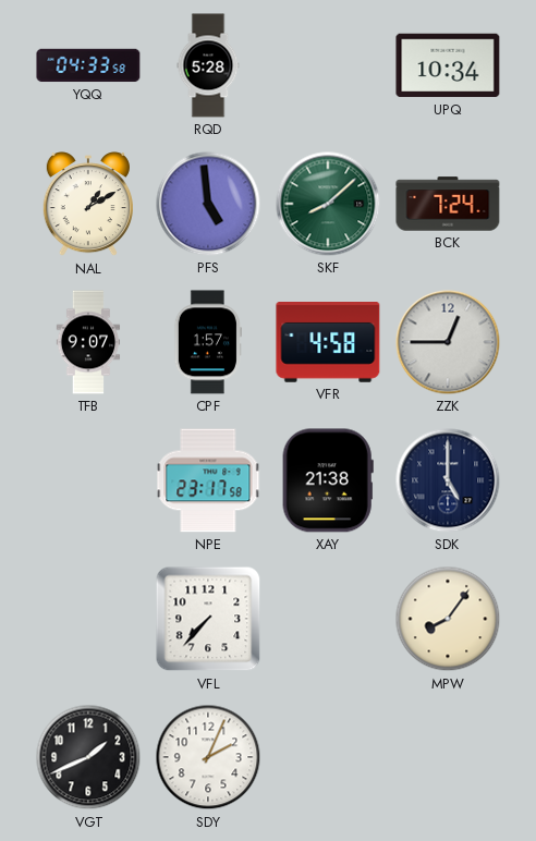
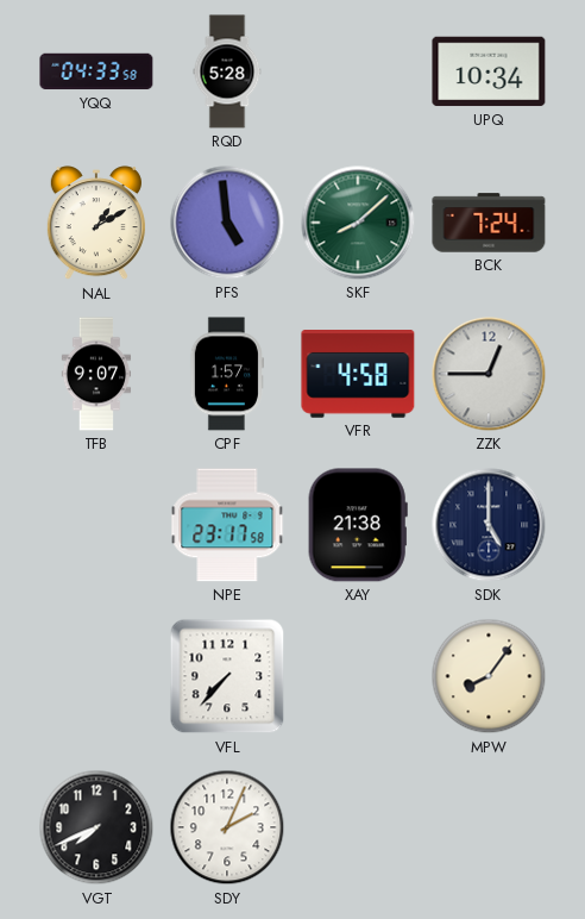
VGT: 1:41 -> 7:41 (96, 827)
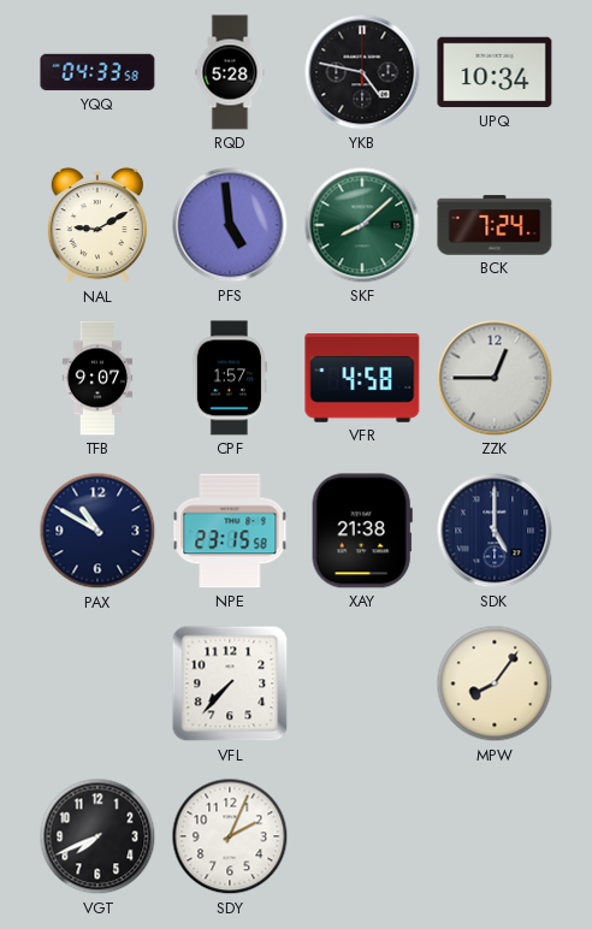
YKB: none -> 4:47 (362, 72)
NAL: 1:10 -> 9:10 (97, 226)
PAX: none -> 10:50 (97, 531)
NPE: 23:17 -> 23:15 (230, 531)
